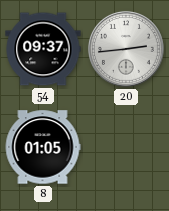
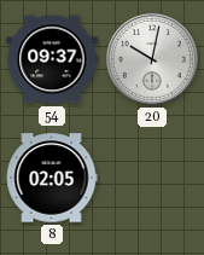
20: 2:44 -> 10:02 (152, 59)
8: 01:05 -> 02:05 (52, 178)
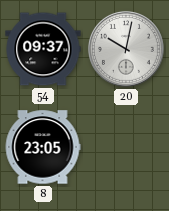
8: 02:05 -> 23:05 (43, 147)
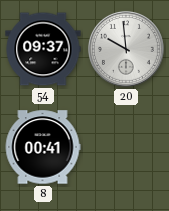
20: 10:02 -> 9:59 (126, 49)
8: 23:05 -> 00:41 (43, 147)
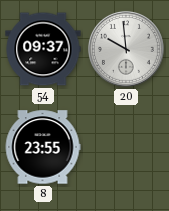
8: 00:41 -> 23:55 (43, 147)
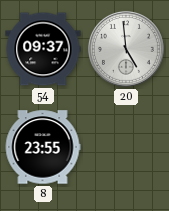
20: 9:59 -> 4:59 (126, 49)
